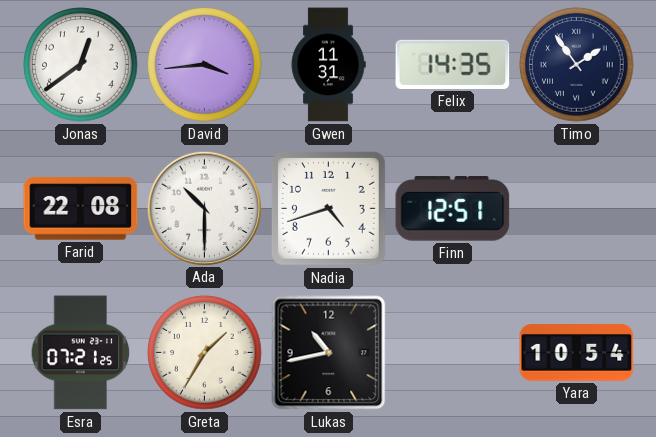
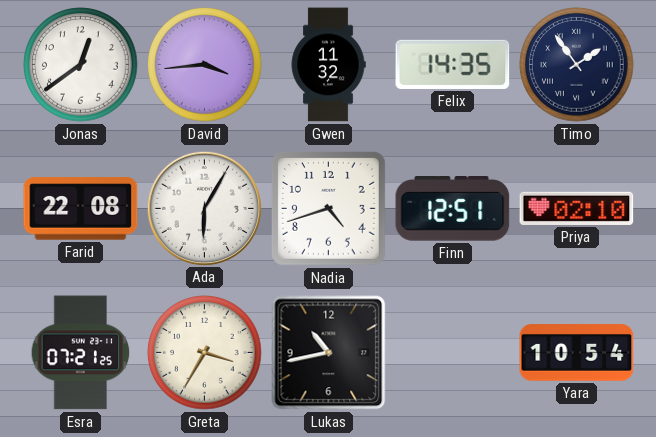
Gwen: 11:31 -> 11:32 (328, 65)
Ada: 10:30 -> 6:05 (204, 208)
Priya: none -> 02:10 (577, 208)
Greta: 1:35 -> 3:35 (205, 353)
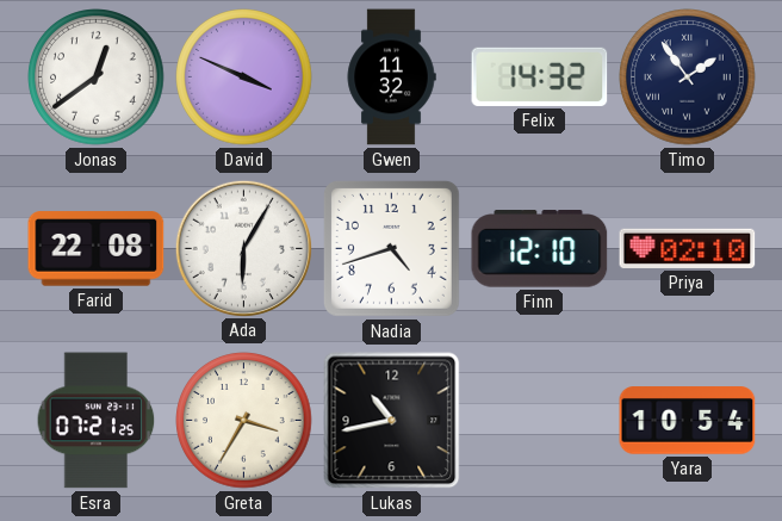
David: 3:44 -> 3:49 (244, 77)
Felix: 14:35 -> 14:32 (540, 76)
Finn: 12:51 -> 12:10 (540, 249)
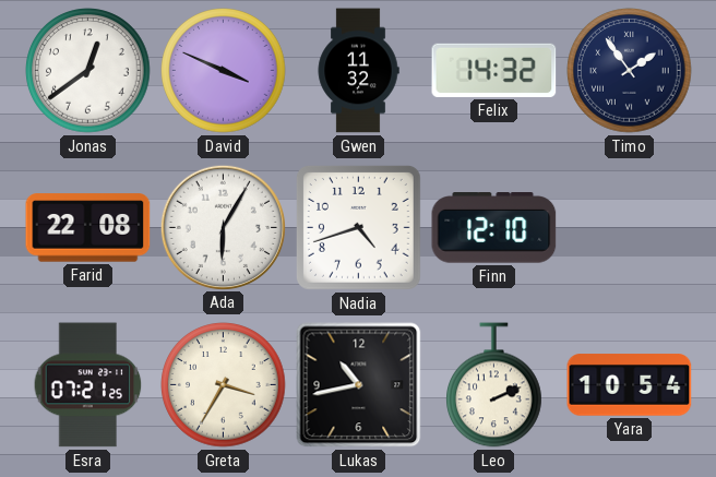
Priya: 02:10 -> none (688, 248)
Leo: none -> 2:11 (494, 385)
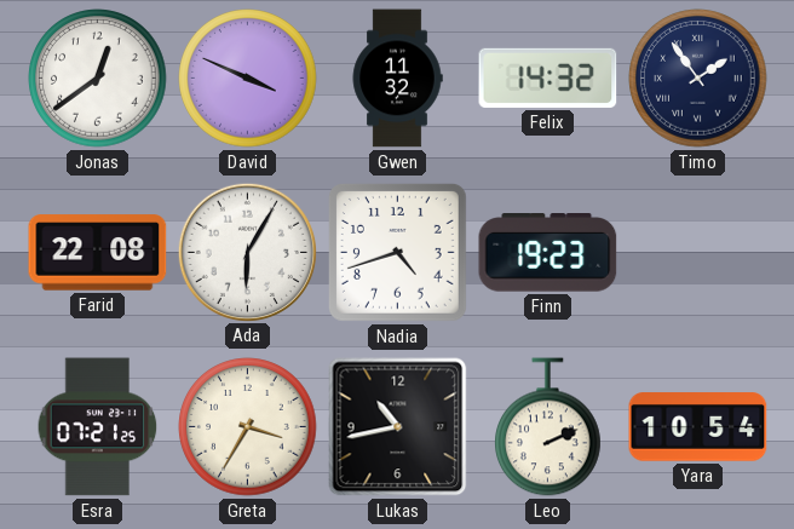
Finn: 12:10 -> 19:23 (548, 253)
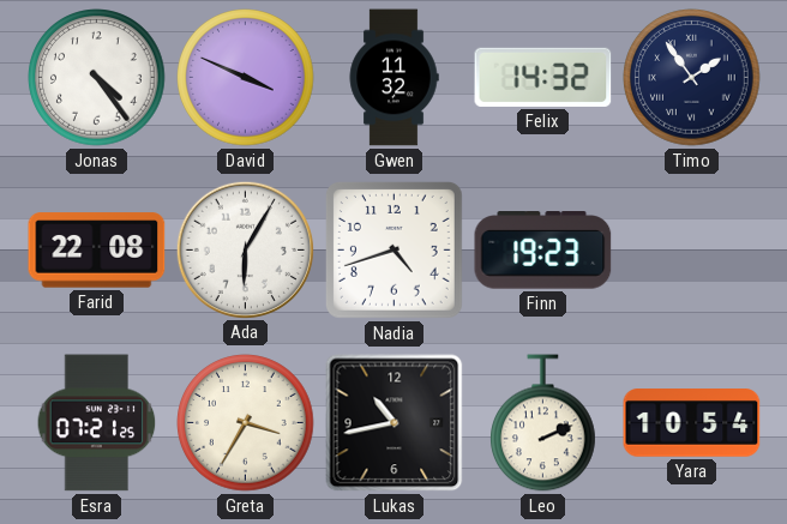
Jonas: 12:39 -> 4:24 (97, 78)
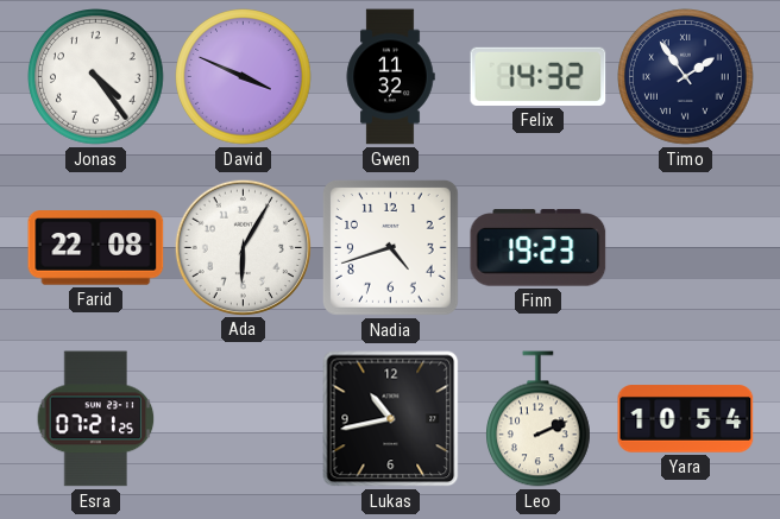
Greta: 3:35 -> none (246, 423)
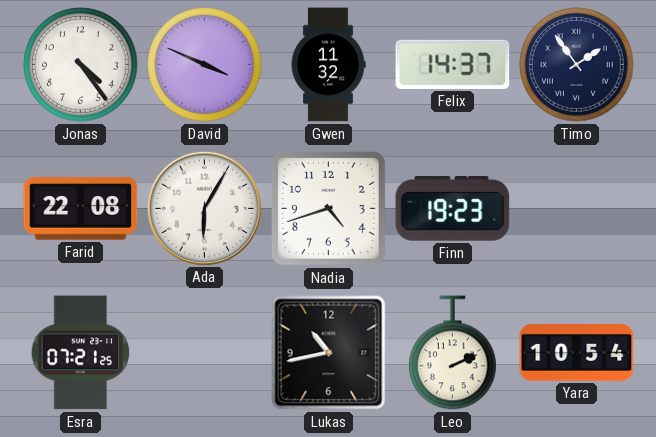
Felix: 14:32 -> 14:37 (453, 64)
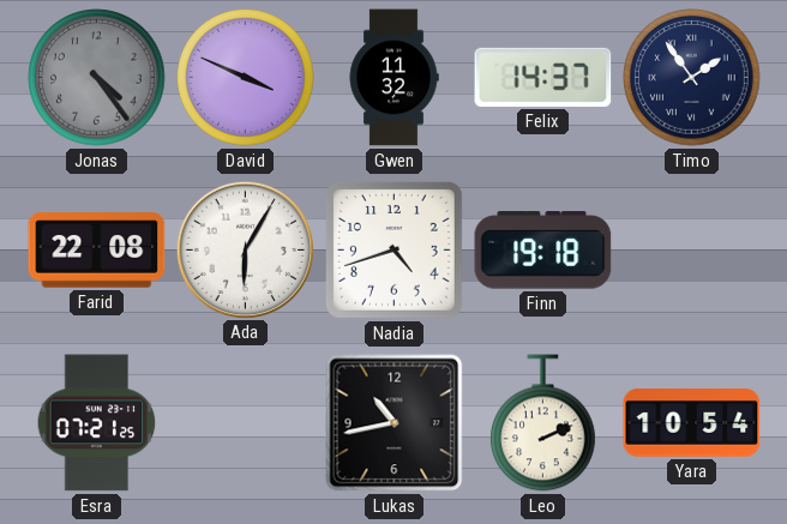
Jonas dial: white -> grey (97, 78)
Finn: 19:23 -> 19:18 (543, 251)
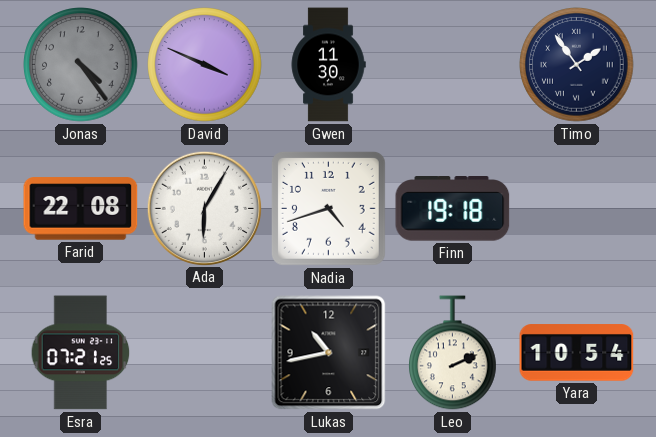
Gwen: 11:32 -> 11:30 (328, 65)
Felix: 14:37 -> none (543, 77)
